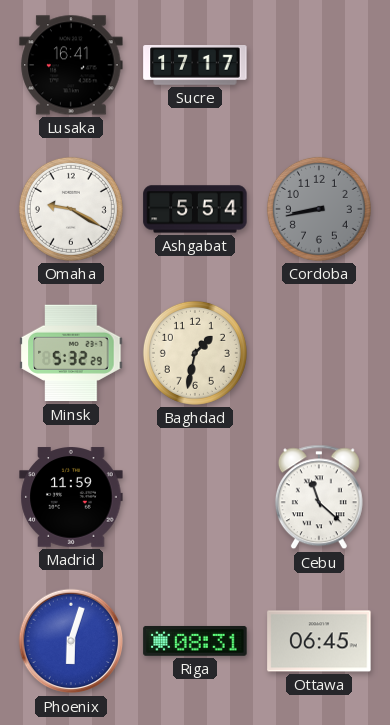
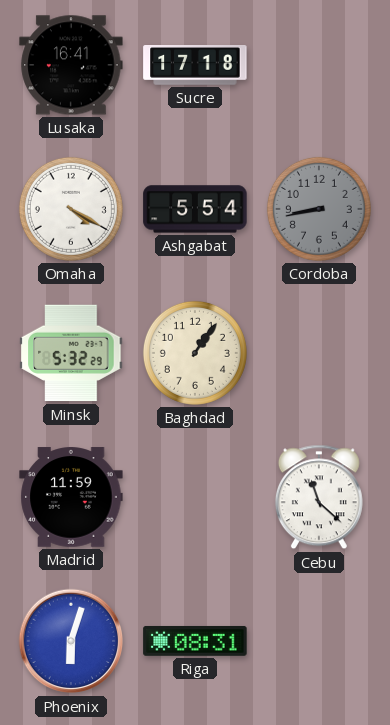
Sucre: 17:17 -> 17:18 (195, 66)
Omaha: 9:20 -> 4:20 (71, 209)
Baghdad: 1:32 -> 1:06 (195, 353)
Ottawa: 06:45 -> none (319, 641)
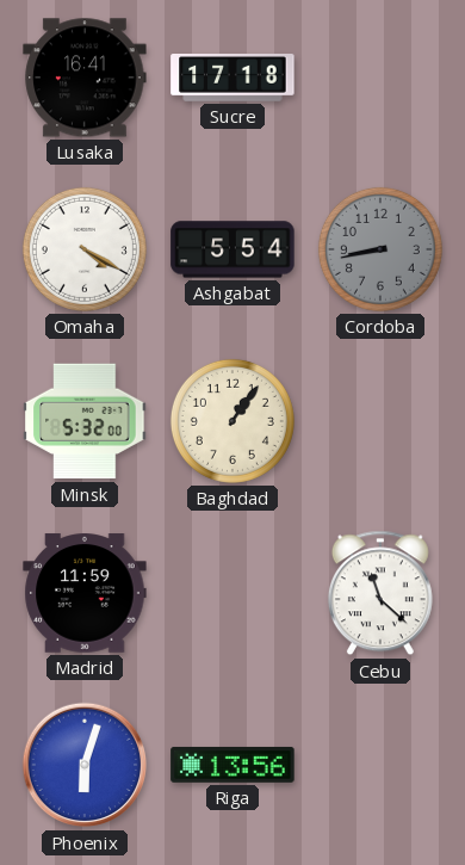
Minsk: 5:32:29 -> 5:32:00 (85, 421)
Riga: 08:31 -> 13:56 (232, 765)
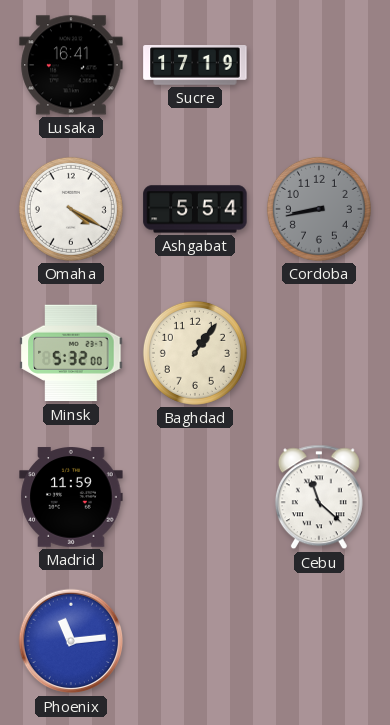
Sucre: 17:18 -> 17:19 (195, 66)
Phoenix: 6:03 -> 11:14 (71, 641)
Riga: 13:56 -> none (232, 765)
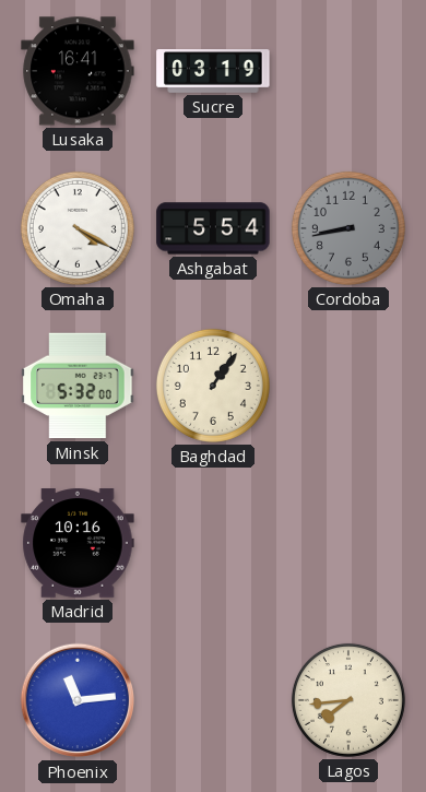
Sucre: 17:19 -> 03:19 (213, 72)
Madrid: 11:59 -> 10:16 (78, 543)
Cebu: 11:22 -> none (319, 497)
Lagos: none -> 7:44 (348, 700)
